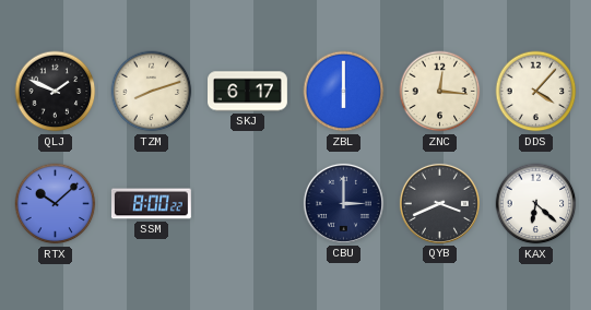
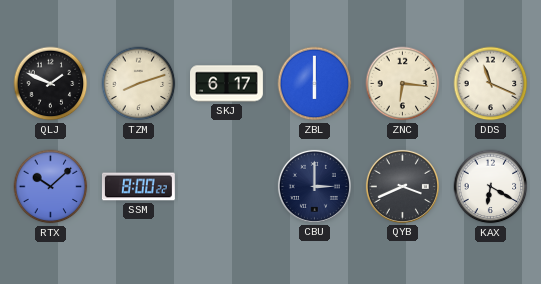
ZNC: 12:16 -> 6:16 (403, 84)
DDS: 4:07 -> 11:19 (491, 84)
KAX: 6:22 -> 6:20 (491, 187)
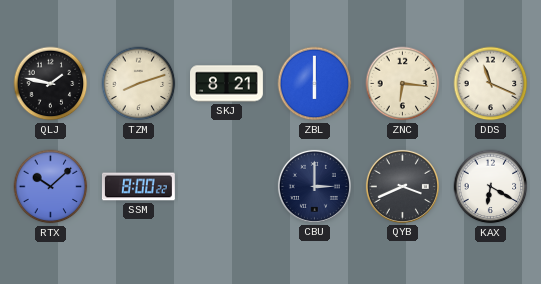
QLJ: 1:49 -> 1:47 (51, 84)
SKJ: 6:17 -> 8:21 (227, 84)
